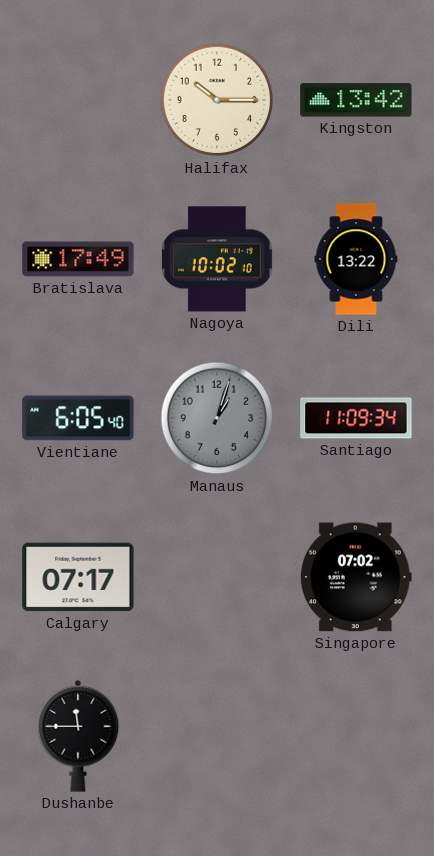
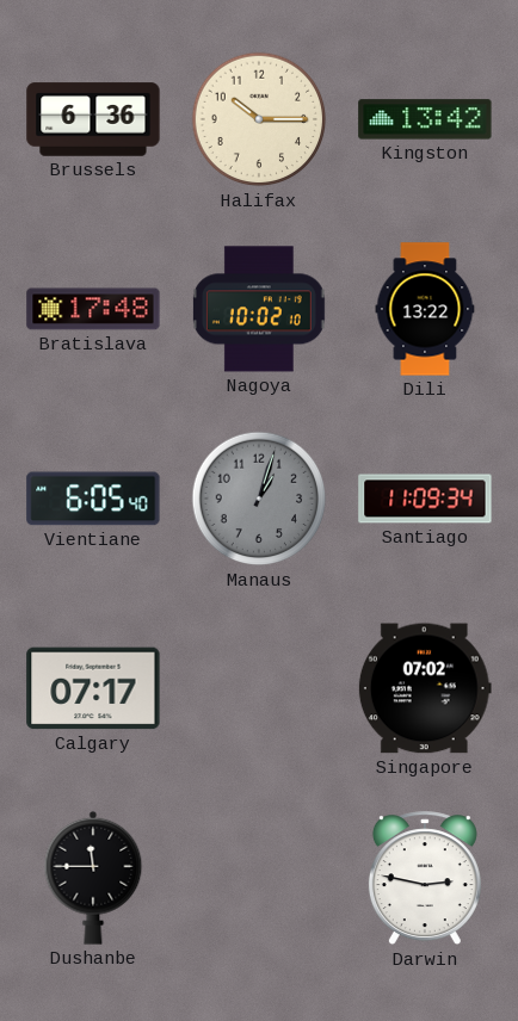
Brussels: none -> 6:36 (93, 119)
Bratislava: 17:49 -> 17:48 (93, 309)
Darwin: none -> 2:47 (425, 879)
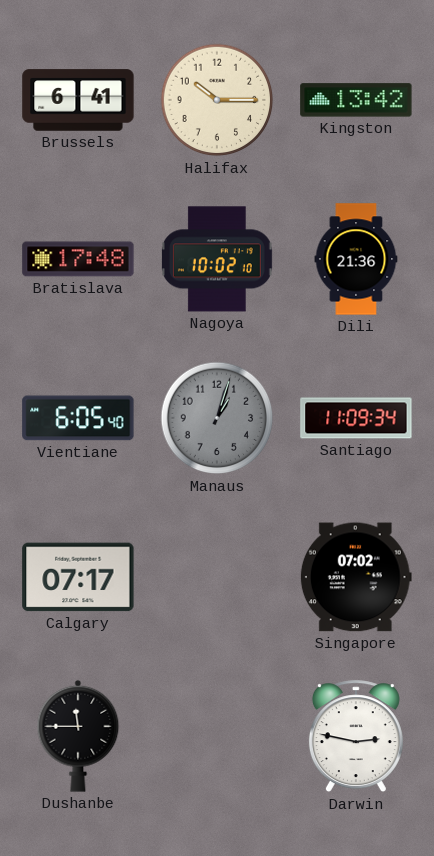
Brussels: 6:36 -> 6:41 (78, 100)
Dili: 13:22 -> 21:36 (356, 259)
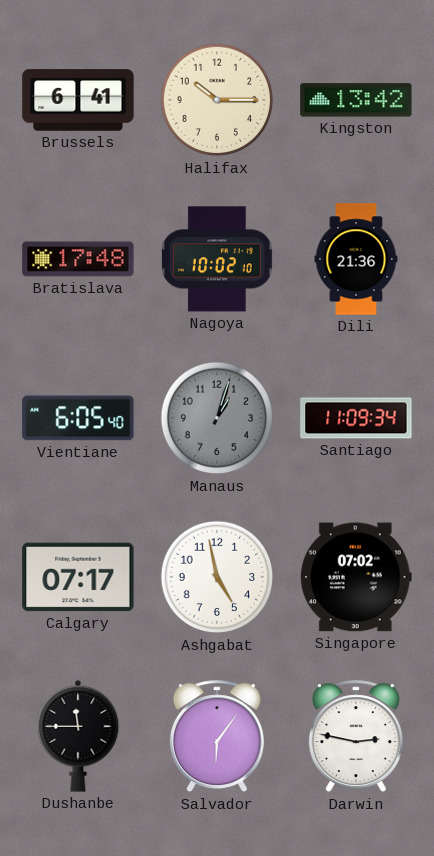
Ashgabat: none -> 4:58 (217, 577)
Salvador: none -> 6:06 (217, 737)
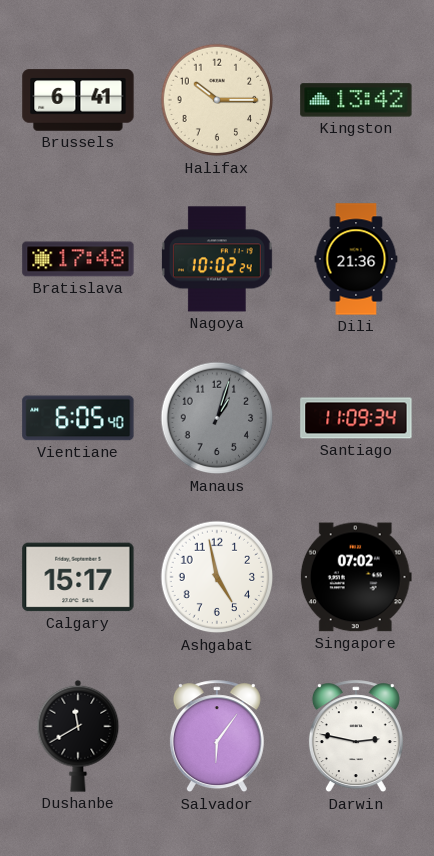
Nagoya: 10:02:10 -> 10:02:24 (217, 259)
Calgary: 07:17 -> 15:17 (78, 577)
Dushanbe: 11:45 -> 11:40 (78, 736)
